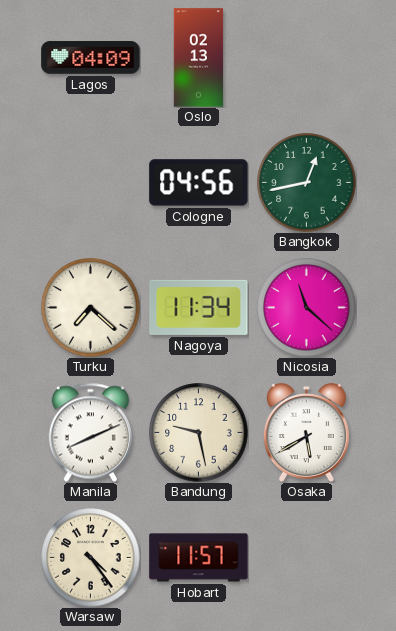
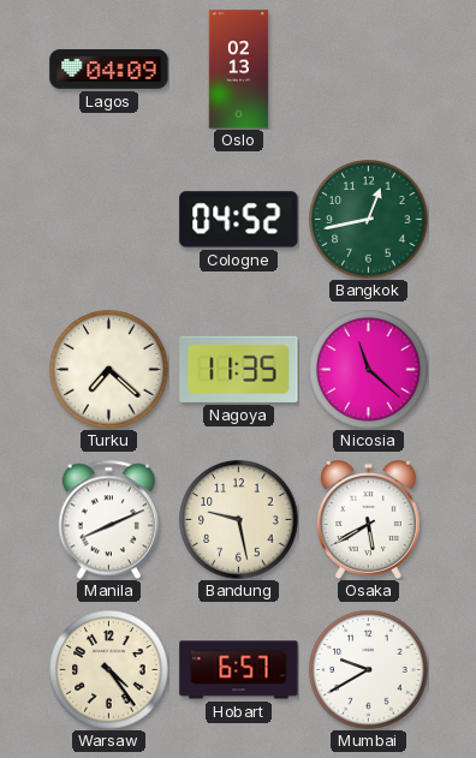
Cologne: 04:56 -> 04:52 (239, 220)
Nagoya: 11:34 -> 11:35 (239, 369)
Hobart: 11:57 -> 6:57 (239, 670)
Mumbai: none -> 9:40 (369, 670)
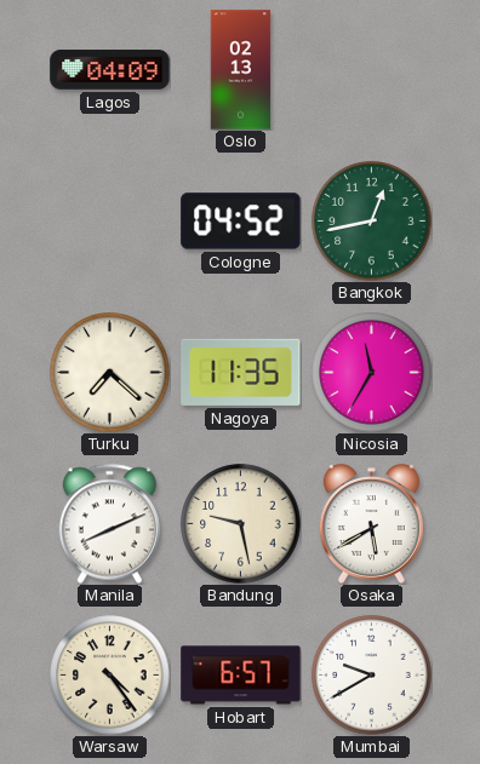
Nicosia: 11:22 -> 11:35 (372, 373)
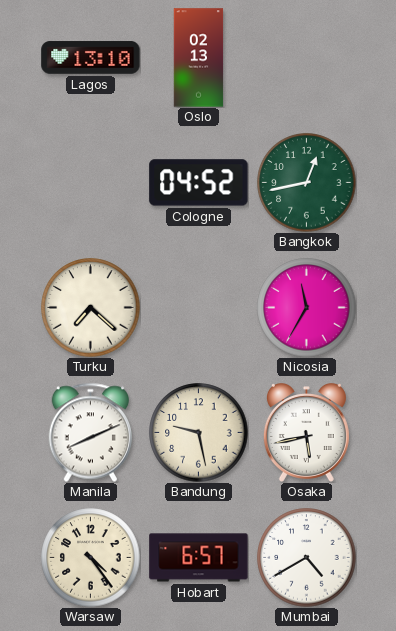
Lagos: 04:09 -> 13:10 (91, 58)
Nagoya: 11:35 -> none (241, 372)
Osaka: 5:40 -> 5:43 (306, 433)
Mumbai: 9:40 -> 4:40 (307, 558)
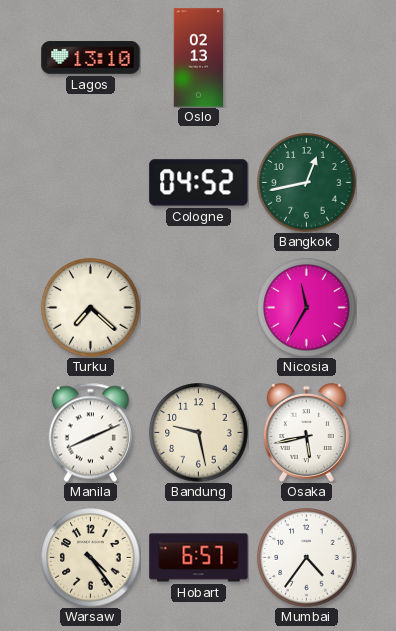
Mumbai: 4:40 -> 4:36 (307, 558)
